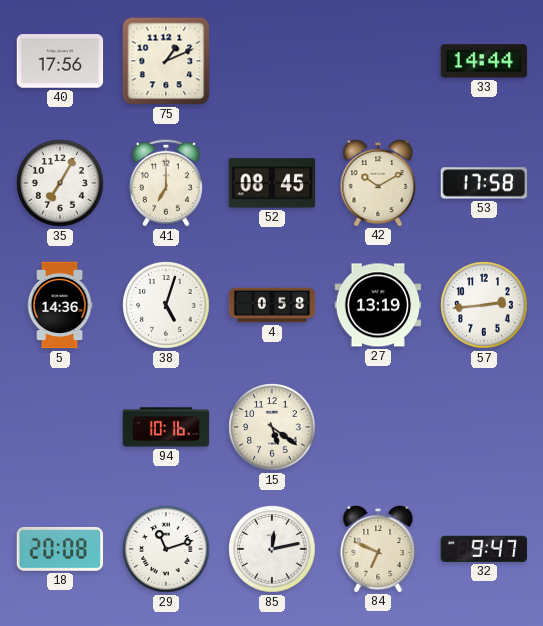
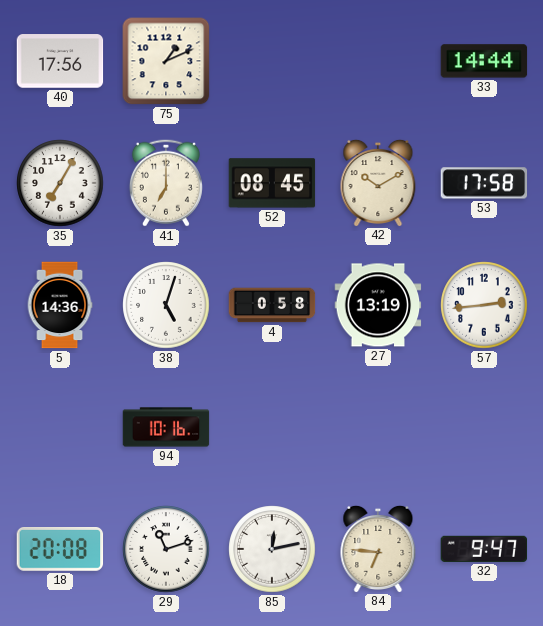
15: 5:21 -> none (272, 427)
84: 6:49 -> 6:46 (378, 548)
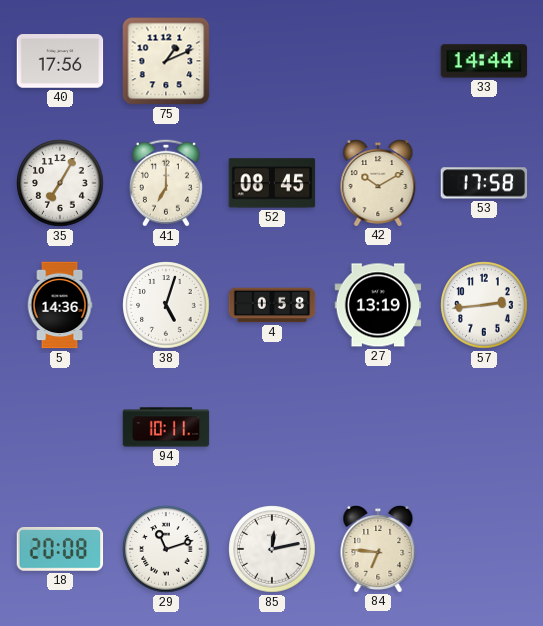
94: 10:16 -> 10:11 (166, 427)
32: 9:47 -> none (484, 549)
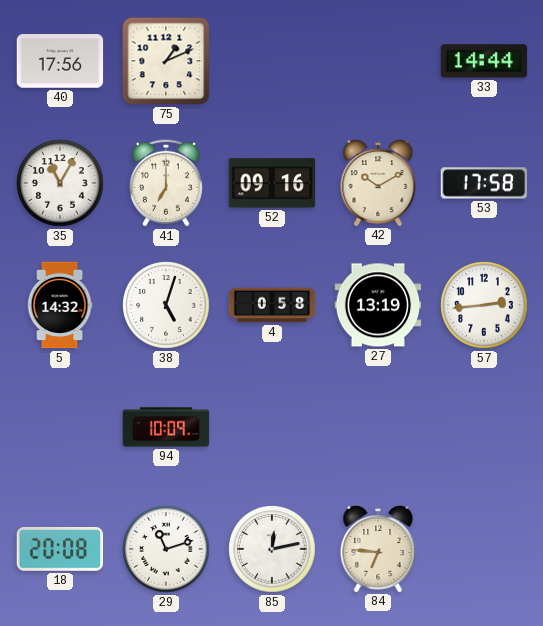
35: 7:05 -> 11:05 (60, 183)
52: 08:45 -> 09:16 (272, 183)
5: 14:36 -> 14:32 (60, 305)
94: 10:11 -> 10:09 (166, 427)
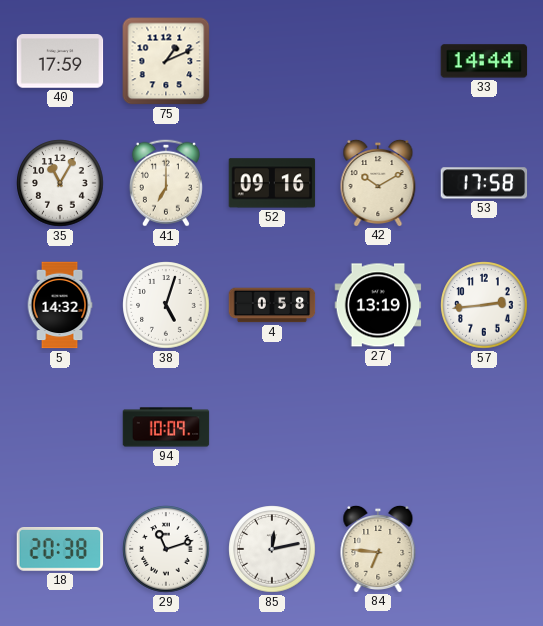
40: 17:56 -> 17:59 (60, 61)
18: 20:08 -> 20:38 (60, 550)
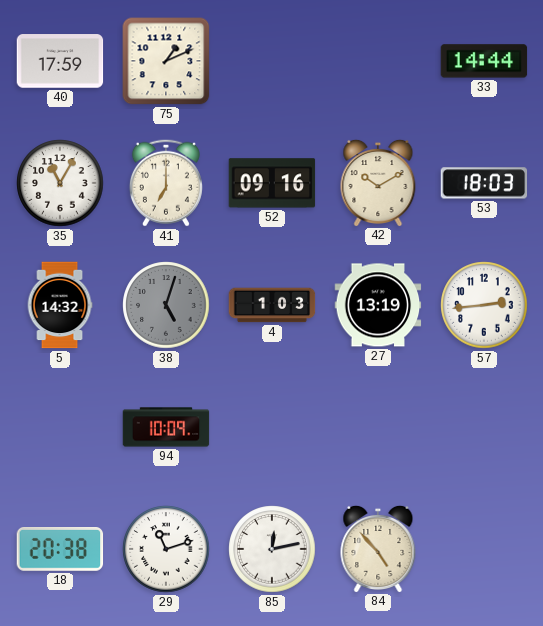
53: 17:58 -> 18:03 (484, 183)
38 dial: white -> grey (166, 305)
4: 0:58 -> 1:03 (272, 305)
84: 6:46 -> 4:53 (378, 548)
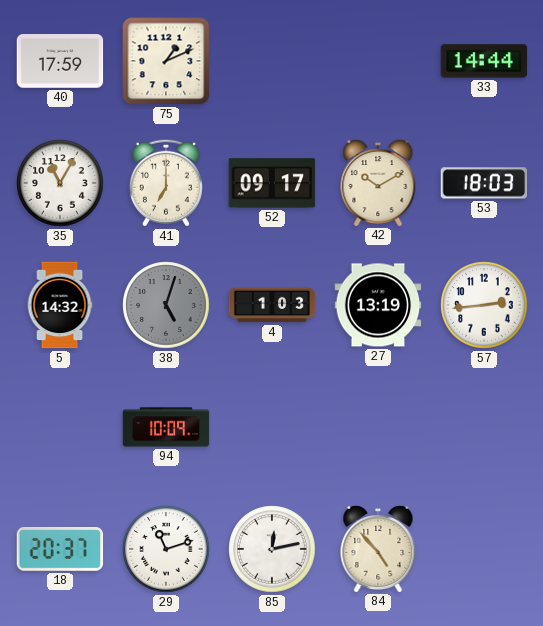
52: 09:16 -> 09:17 (272, 183)
18: 20:38 -> 20:37 (60, 550)
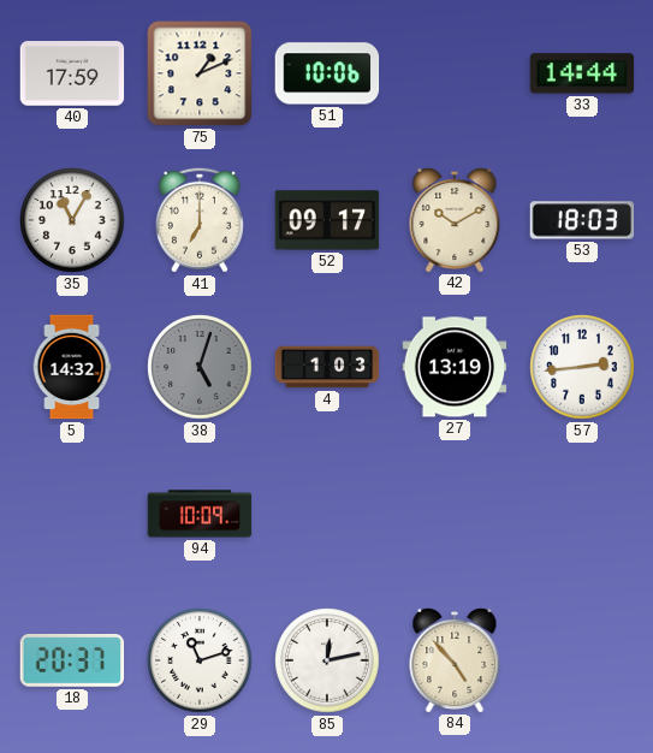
51: none -> 10:06 (327, 73)
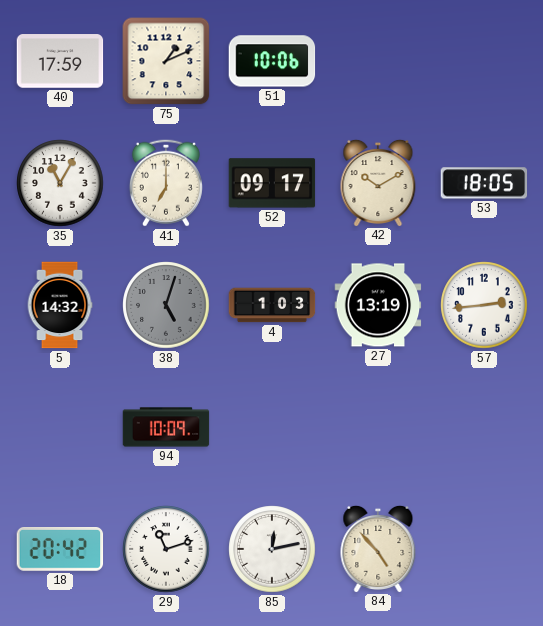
33: 14:44 -> none (582, 73)
53: 18:03 -> 18:05 (484, 183)
18: 20:37 -> 20:42 (60, 550)
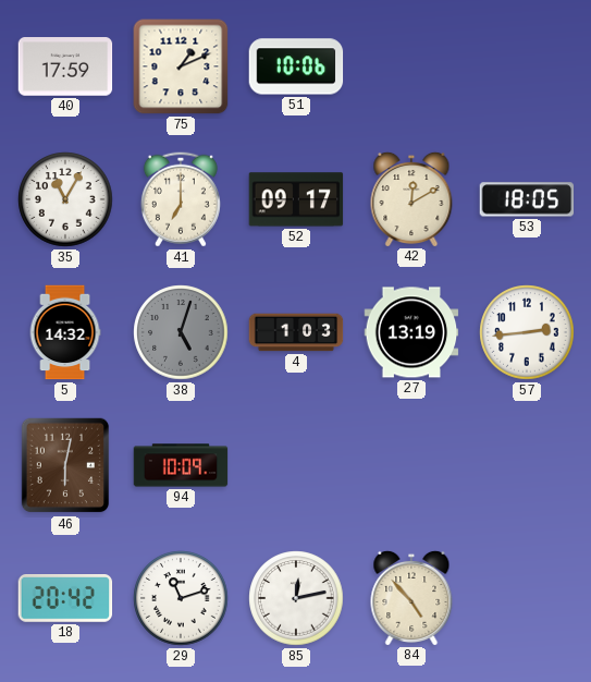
42: 10:10 -> 12:10 (411, 198)
46: none -> 6:02 (65, 465)
